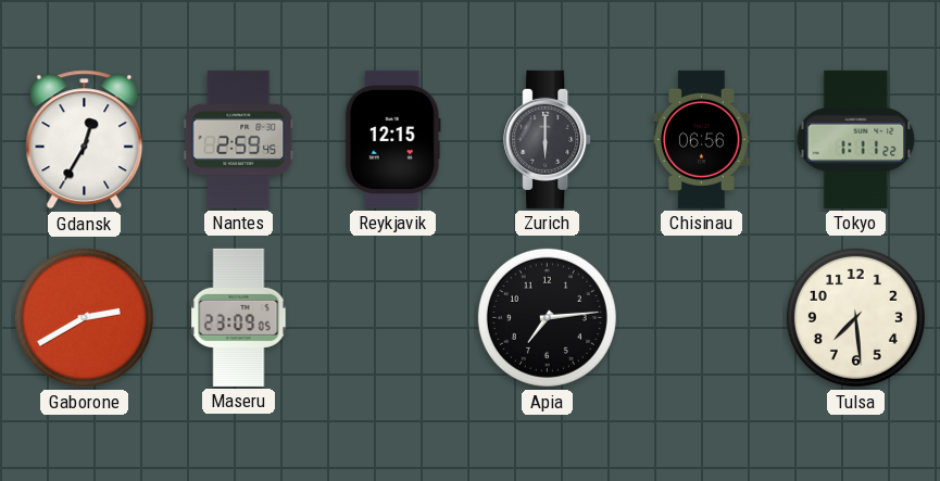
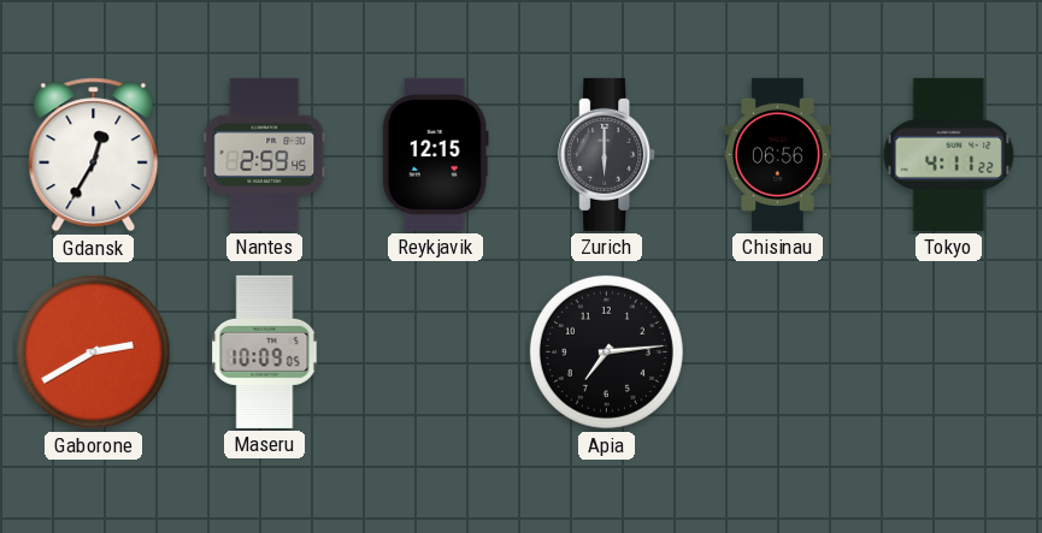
Tokyo: 1:11 -> 4:11 (949, 154)
Maseru: 23:09 -> 10:09 (265, 351)
Tulsa: 7:29 -> none (855, 317)
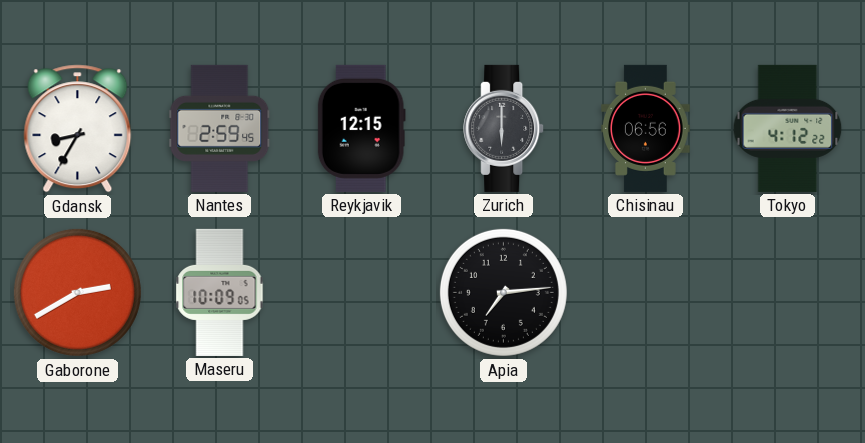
Gdansk: 12:35 -> 8:35 (78, 129)
Tokyo: 4:11 -> 4:12 (788, 128)
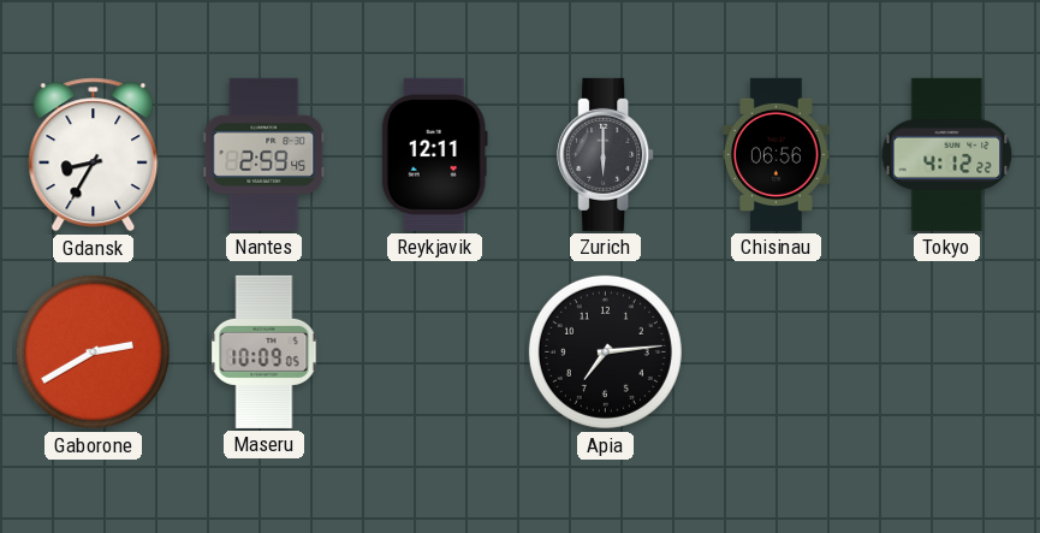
Reykjavik: 12:15 -> 12:11 (434, 154)
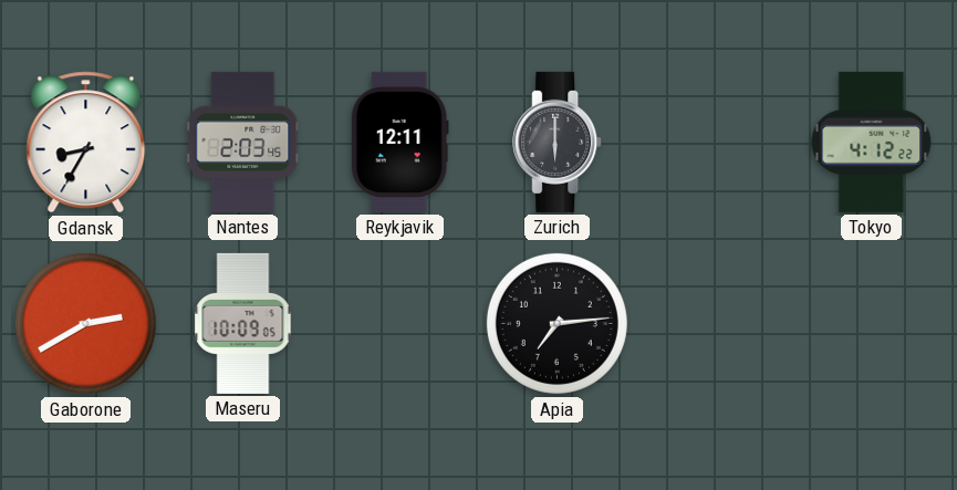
Nantes: 2:59 -> 2:03 (243, 142)
Chisinau: 06:56 -> none (777, 154)
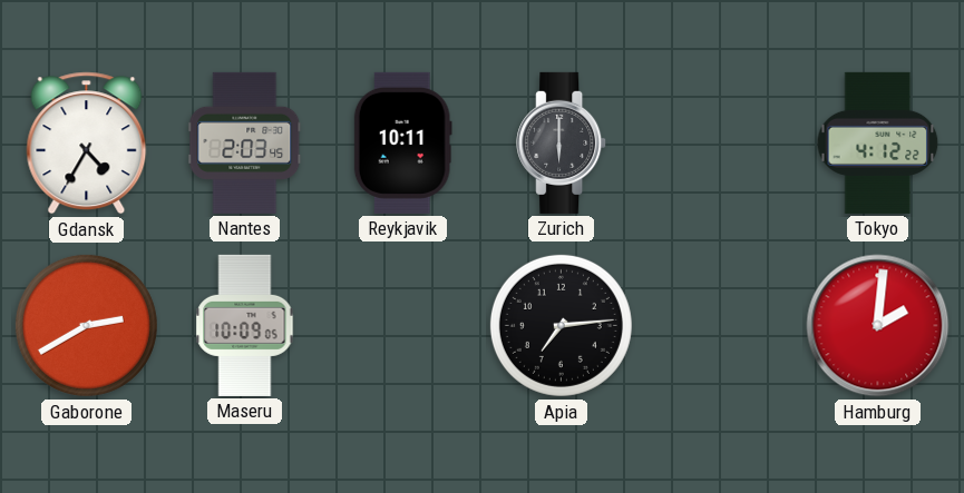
Gdansk: 8:35 -> 4:35 (87, 144)
Reykjavik: 12:11 -> 10:11 (402, 142)
Hamburg: none -> 2:01 (878, 326)
